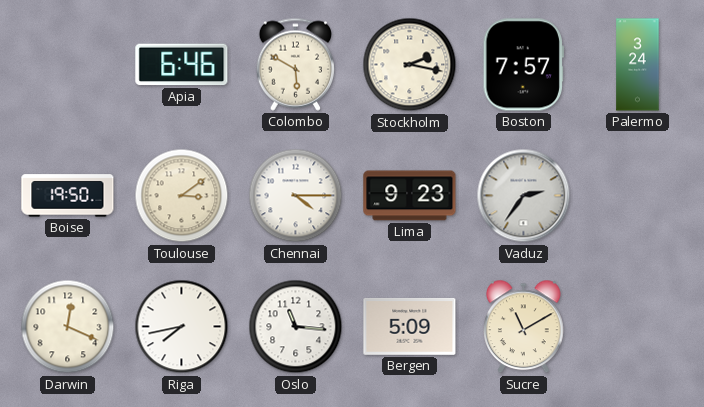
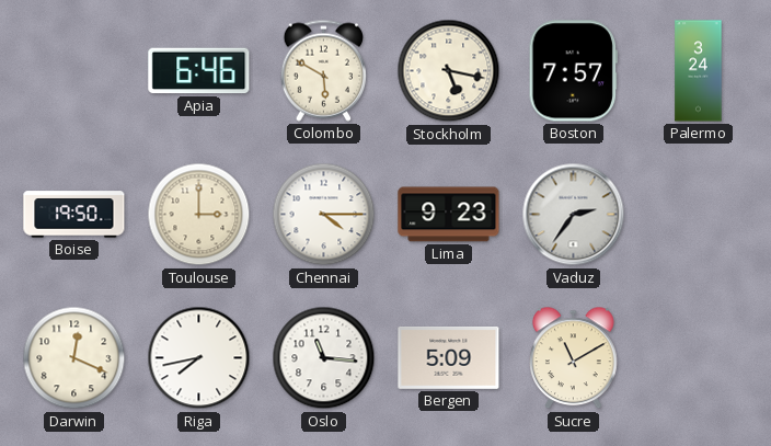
Stockholm: 2:17 -> 5:17 (449, 71)
Toulouse: 3:09 -> 3:00 (199, 215)
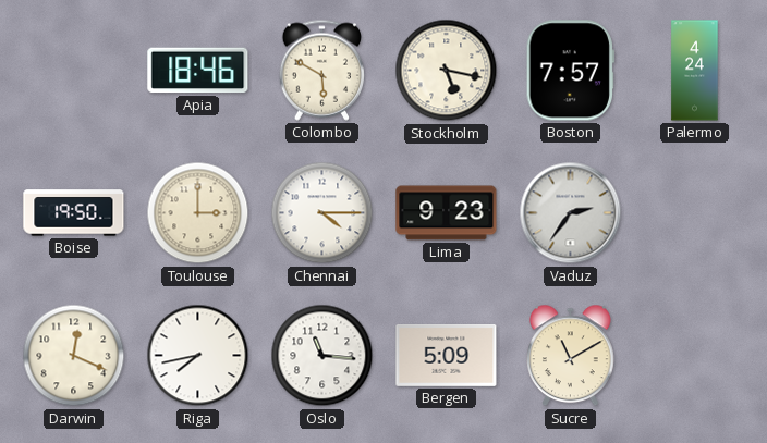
Apia: 6:46 -> 18:46 (198, 71)
Palermo: 3:24 -> 4:24 (695, 71)
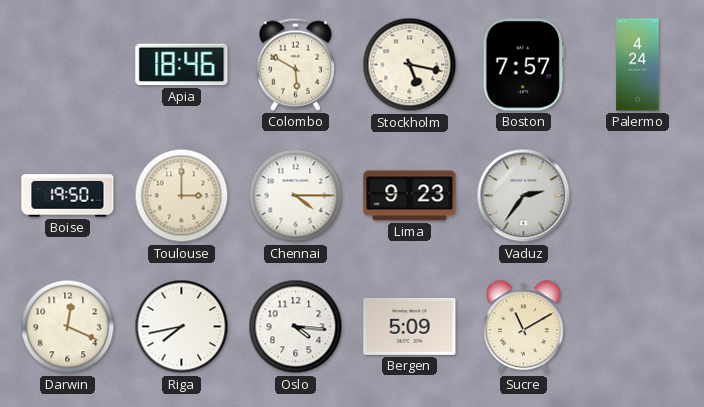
Oslo: 11:16 -> 4:16 (296, 327)
